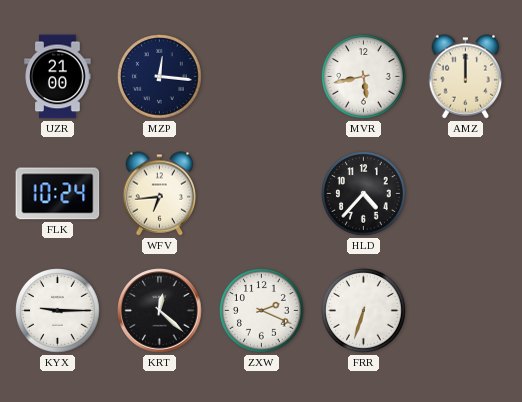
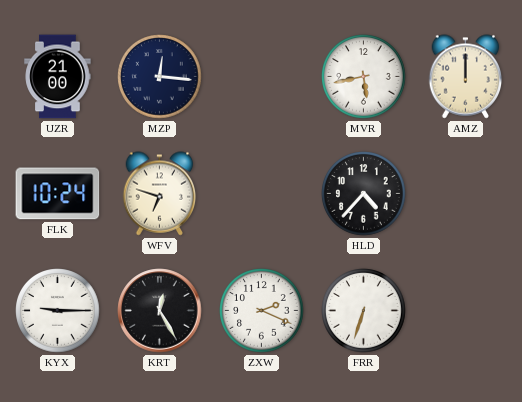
WFV: 6:44 -> 6:48 (160, 194)
KRT: 12:22 -> 12:25 (160, 311)
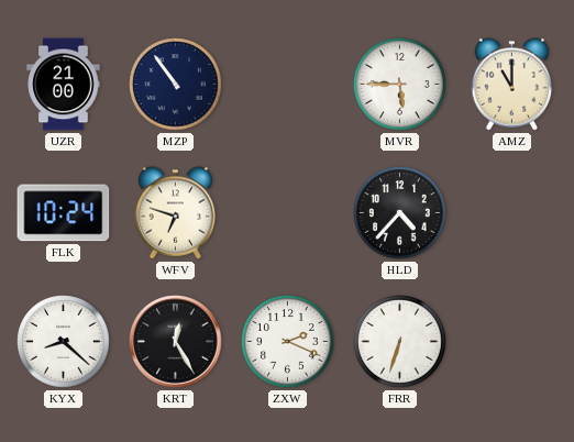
MZP: 12:16 -> 10:54 (176, 85)
MVR: 5:43 -> 5:45 (400, 85)
AMZ: 12:00 -> 11:00 (512, 85)
KYX: 9:15 -> 8:22 (64, 342)
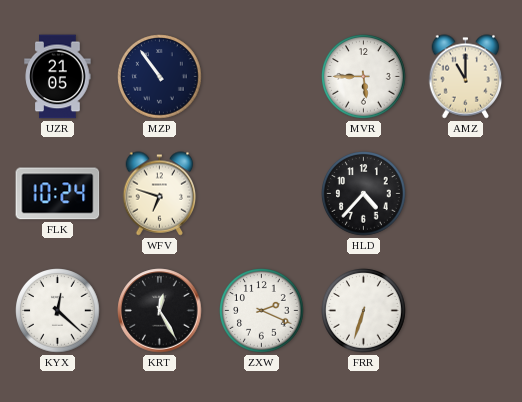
UZR: 21:00 -> 21:05 (58, 77)
KYX: 8:22 -> 12:22 (58, 311)
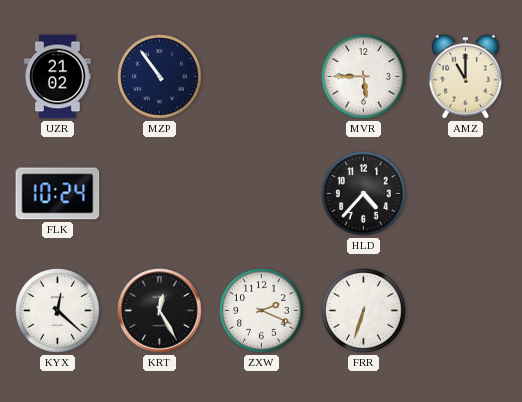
UZR: 21:05 -> 21:02 (58, 77)
WFV: 6:48 -> none (160, 194)
